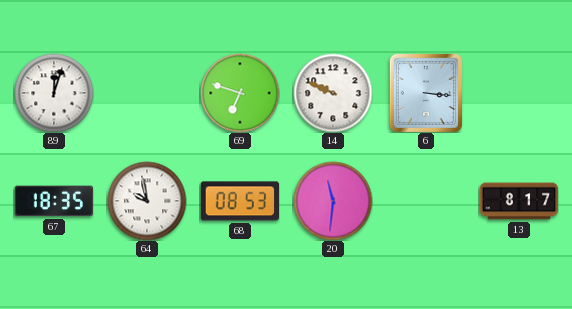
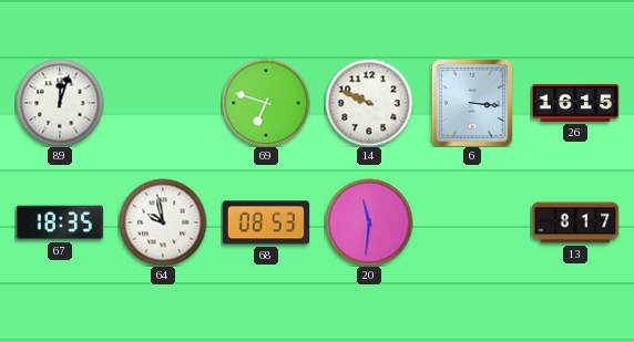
26: none -> 16:15 (575, 104)
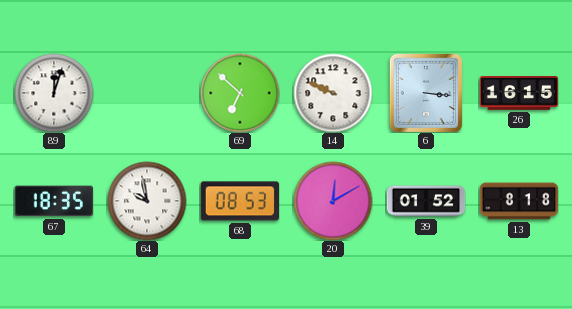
69: 6:48 -> 6:52 (240, 93)
20: 11:31 -> 12:10 (333, 201)
39: none -> 01:52 (426, 201)
13: 8:17 -> 8:18 (519, 201)
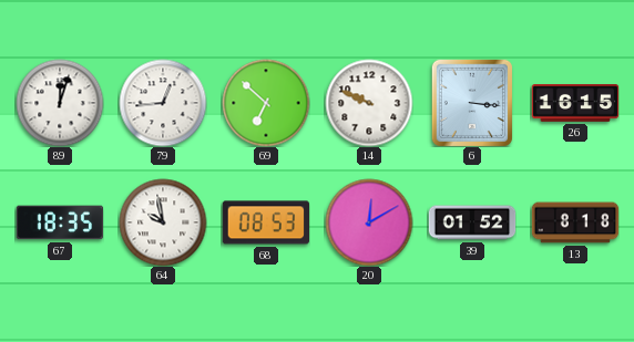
79: none -> 12:44 (163, 103)
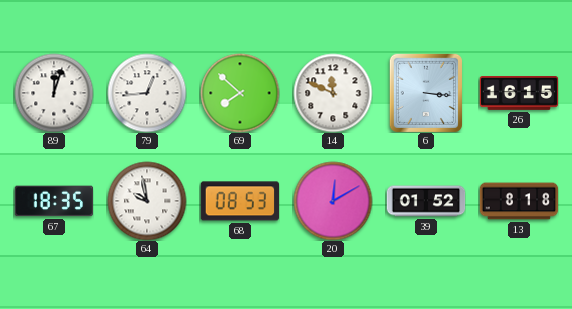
69: 6:52 -> 7:52 (240, 93)
14: 9:49 -> 11:49 (333, 93)
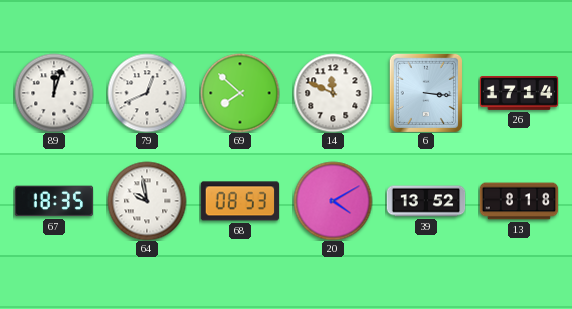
79: 12:44 -> 12:41 (147, 93)
26: 16:15 -> 17:14 (519, 94)
20: 12:10 -> 4:10 (333, 201)
39: 01:52 -> 13:52 (426, 201)
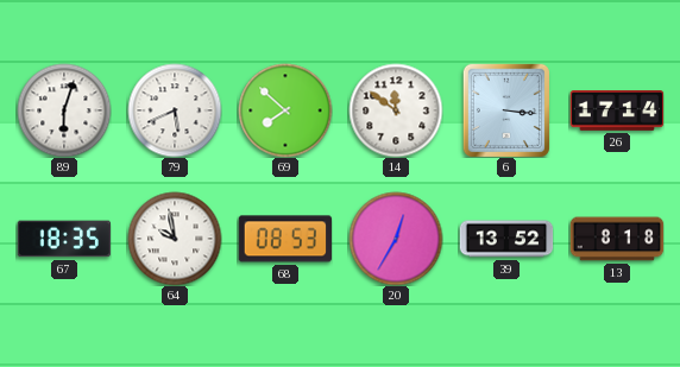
89: 12:03 -> 6:03 (64, 110)
79: 12:41 -> 5:41 (175, 110)
14: 11:49 -> 11:51 (396, 110)
20: 4:10 -> 12:35 (396, 239)
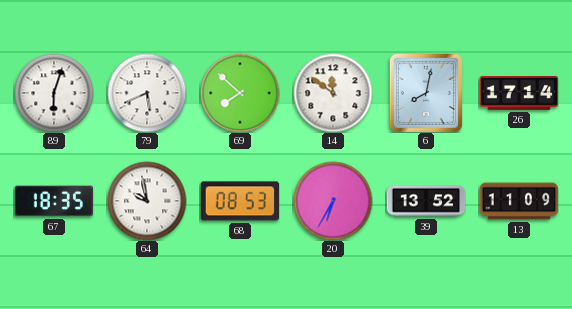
6: 3:16 -> 8:02 (426, 93)
20: 12:35 -> 6:35 (333, 201)
13: 8:18 -> 11:09 (519, 201)
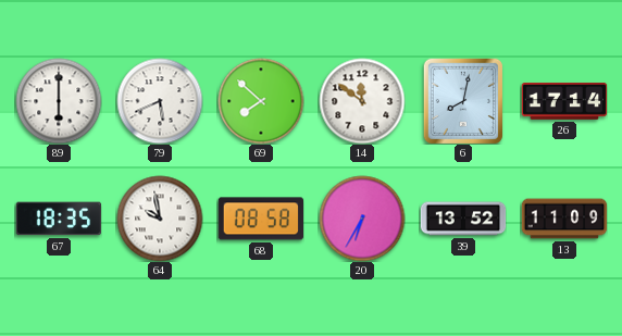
89: 6:03 -> 6:00 (59, 101)
68: 08:53 -> 08:58 (261, 219)
